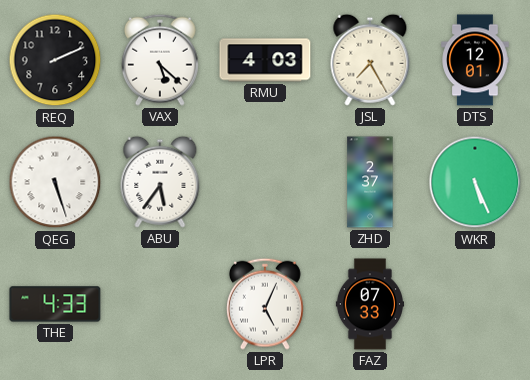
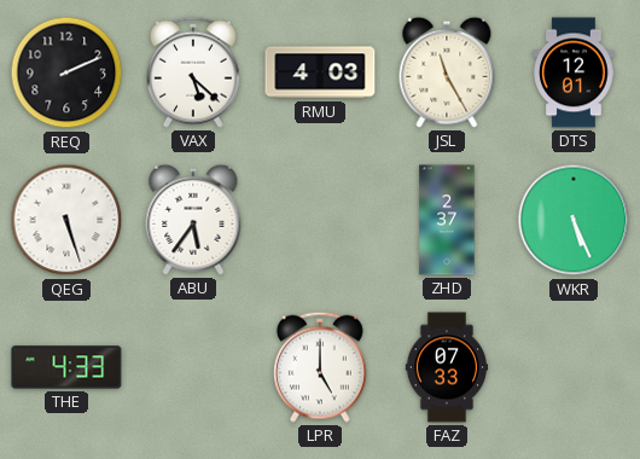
JSL: 7:25 -> 11:25 (447, 72)
LPR: 5:04 -> 5:00 (320, 367)
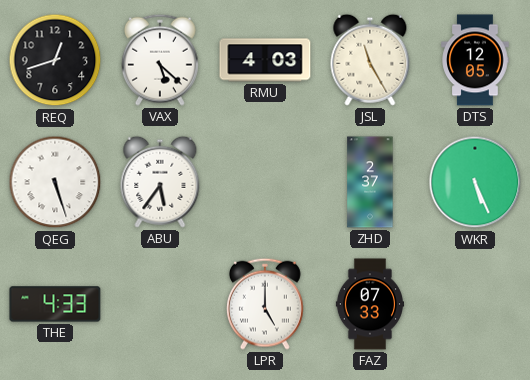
REQ: 2:11 -> 12:42 (55, 60)
DTS: 12:01 -> 12:05 (475, 60)
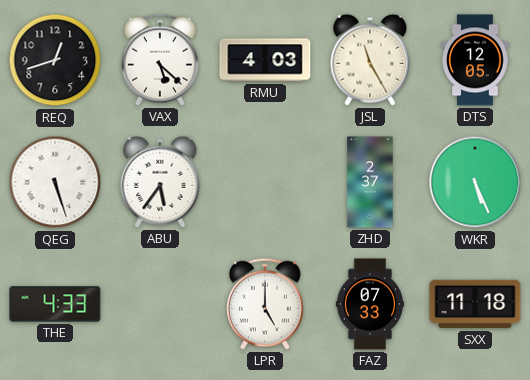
SXX: none -> 11:18 (475, 304)
